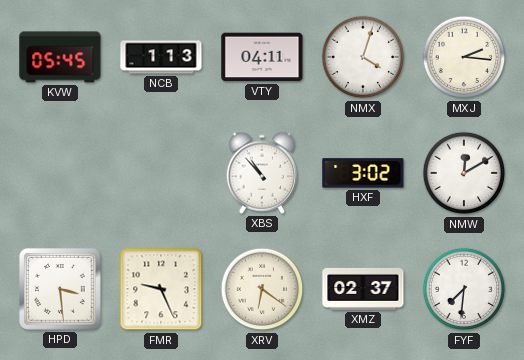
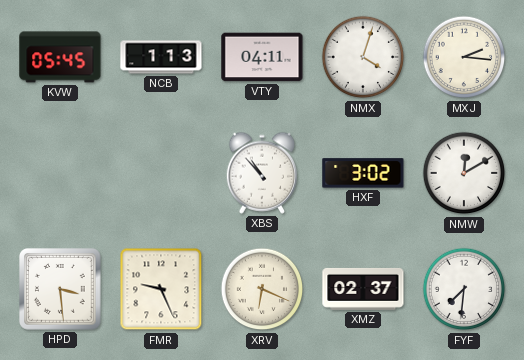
XRV: 6:21 -> 6:19 (262, 289)
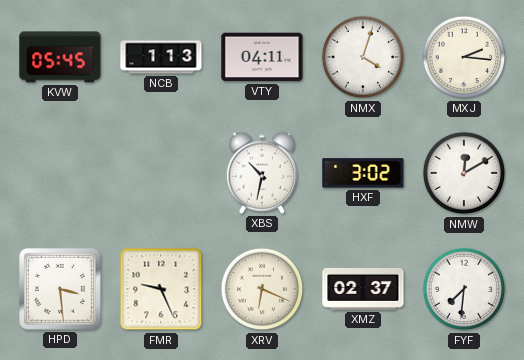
XBS: 10:53 -> 10:32 (262, 173)
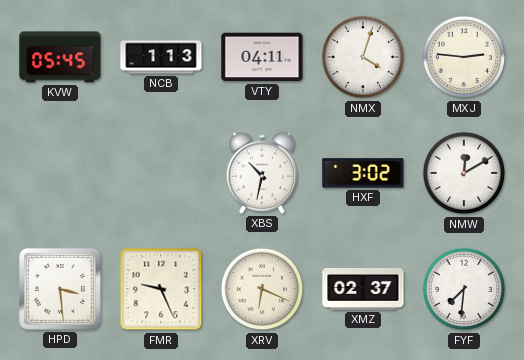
MXJ: 2:16 -> 2:46 (464, 57)
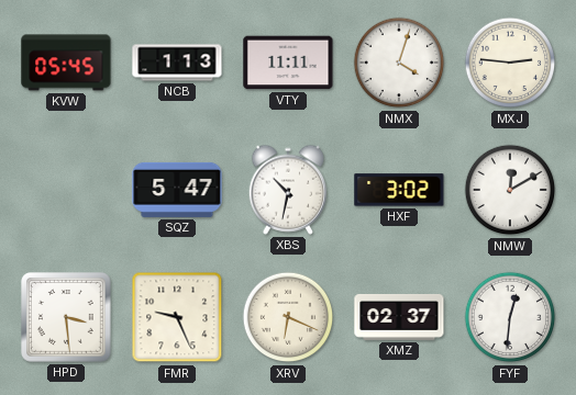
VTY: 04:11 -> 11:11 (288, 63)
SQZ: none -> 5:47 (177, 190)
FYF: 7:31 -> 12:31 (510, 317)
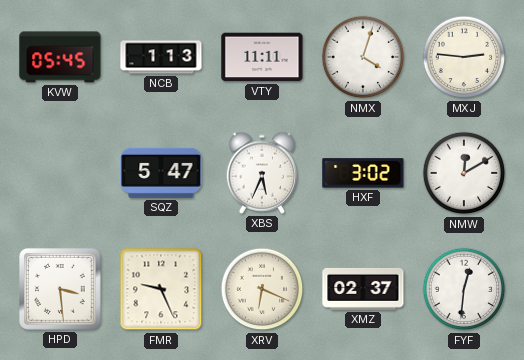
XBS: 10:32 -> 5:34 (262, 173)
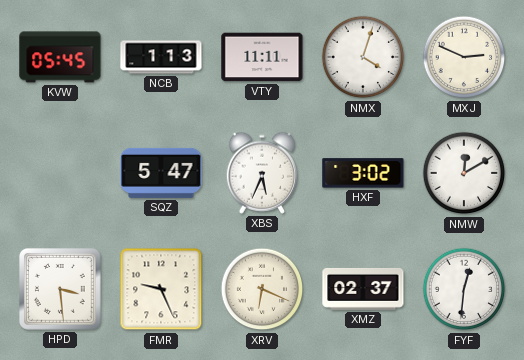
MXJ: 2:46 -> 2:49 (464, 57)
